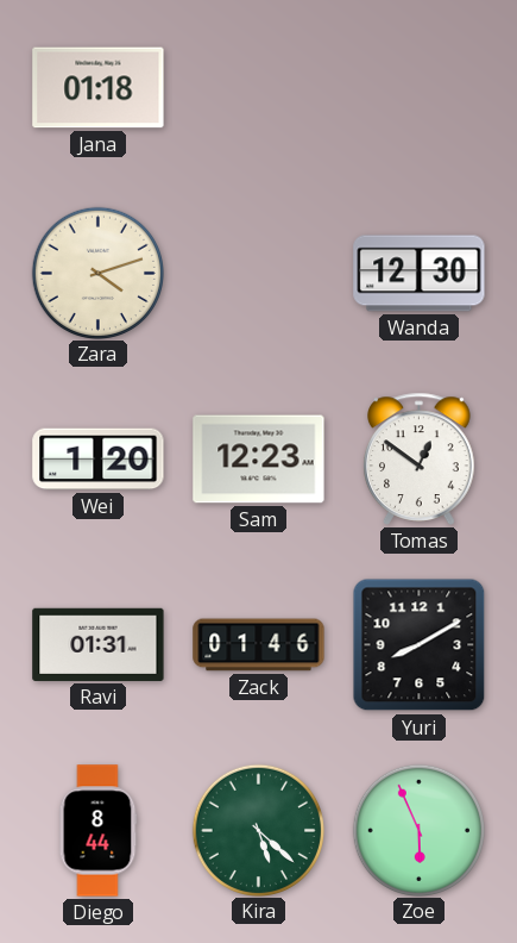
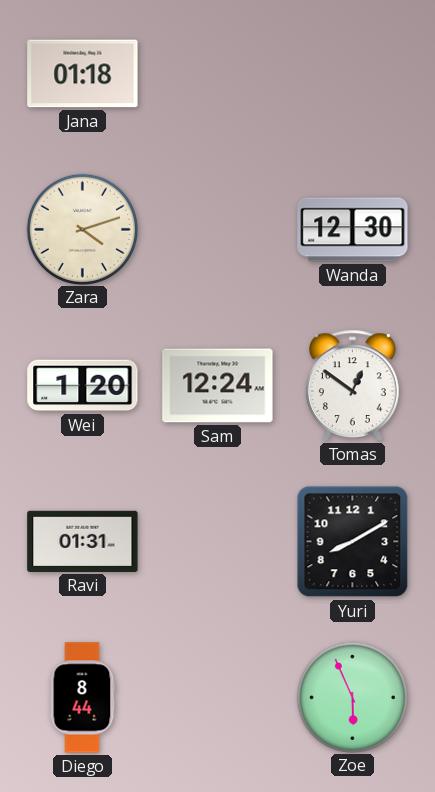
Sam: 12:23 -> 12:24 (218, 386)
Zack: 01:46 -> none (259, 645)
Kira: 5:22 -> none (258, 830)
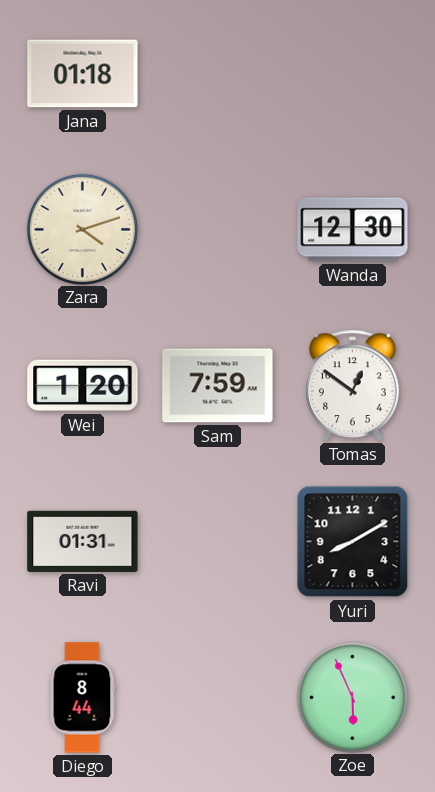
Sam: 12:24 -> 7:59 (218, 386)
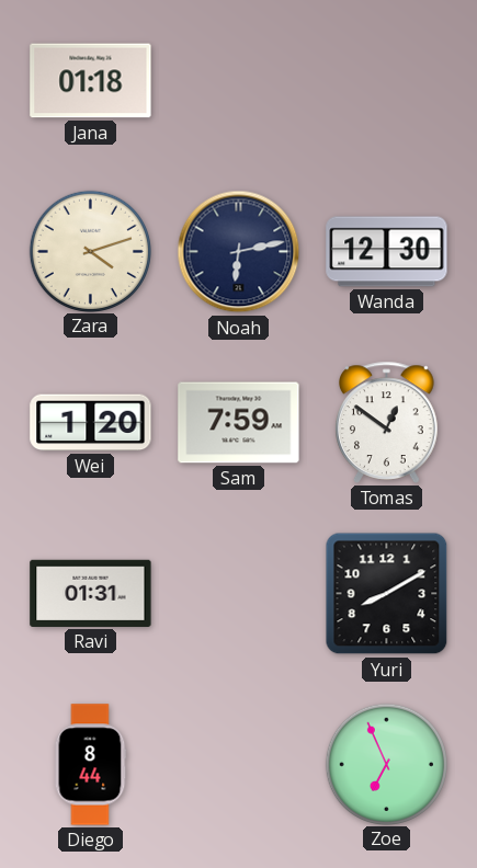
Noah: none -> 6:13 (239, 252)
Zoe: 5:56 -> 6:56 (386, 764)
